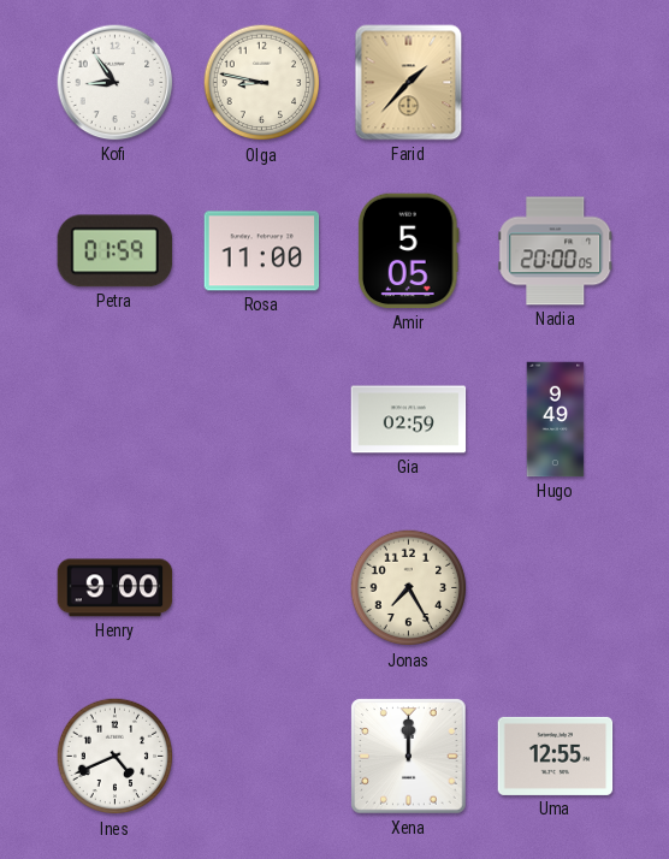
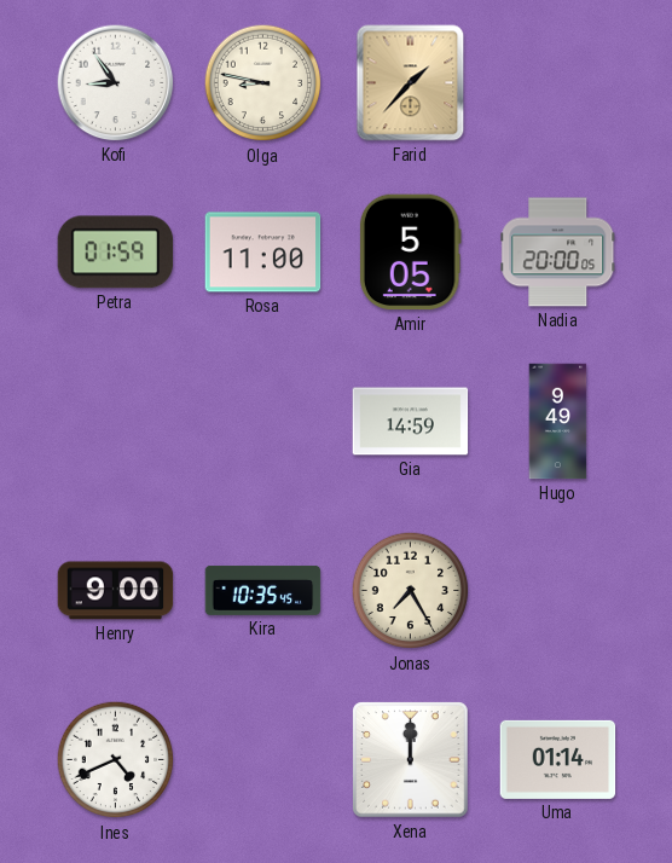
Gia: 02:59 -> 14:59 (411, 422)
Kira: none -> 10:35 (263, 590)
Uma: 12:55 -> 01:14 (558, 759)
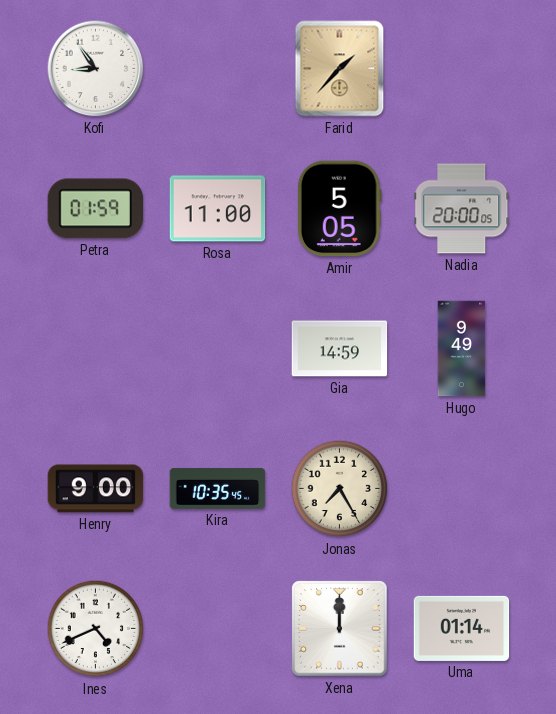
Olga: 8:47 -> none (263, 83)
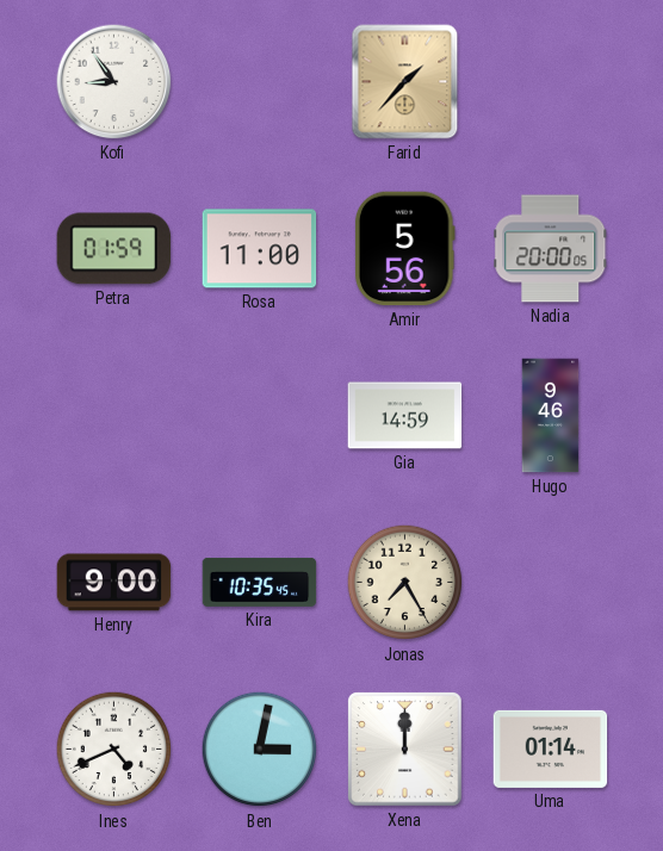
Amir: 5:05 -> 5:56 (404, 249)
Hugo: 9:49 -> 9:46 (551, 416)
Ben: none -> 3:02 (260, 750)
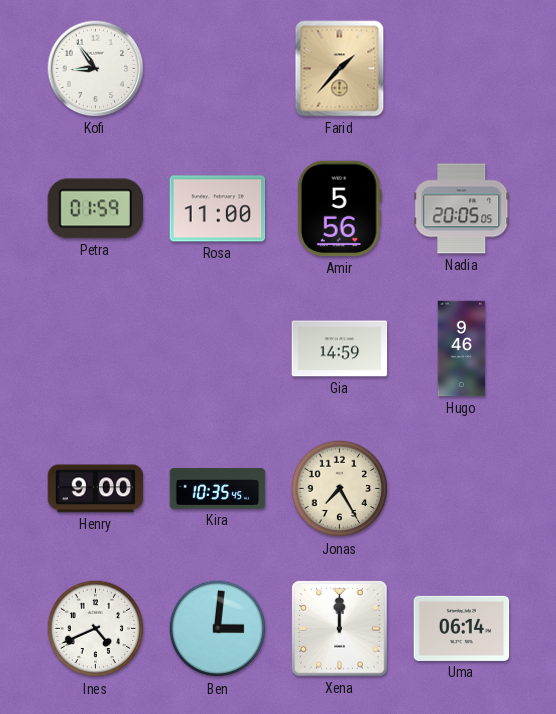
Nadia: 20:00 -> 20:05 (462, 209)
Ben: 3:02 -> 3:01 (218, 629)
Uma: 01:14 -> 06:14 (462, 628)
